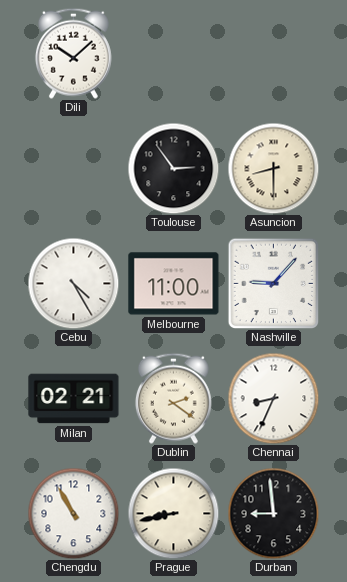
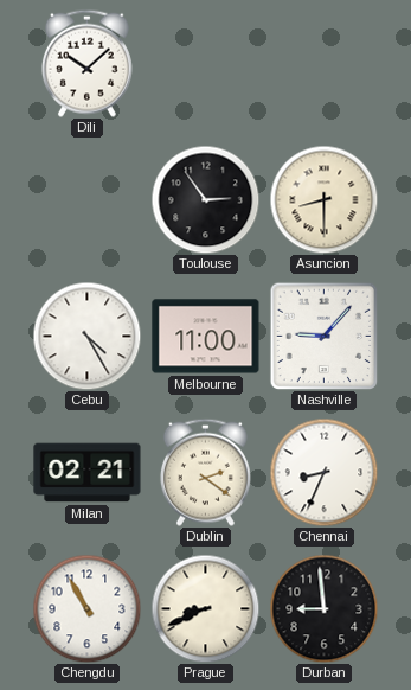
Prague: 8:43 -> 8:41 (205, 608)
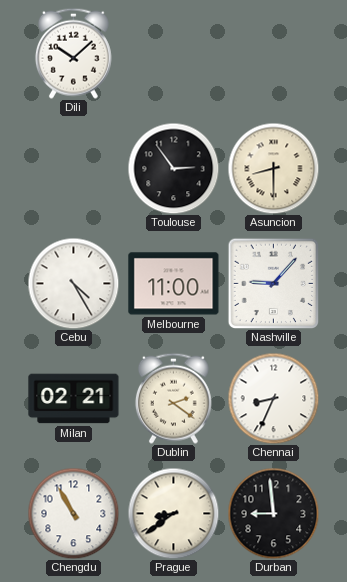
Prague: 8:41 -> 8:39 (173, 513)
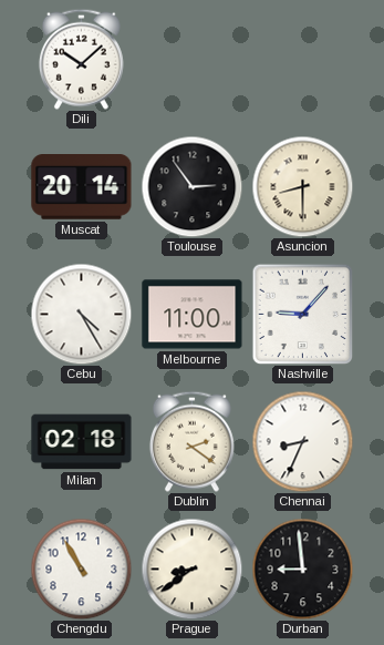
Muscat: none -> 20:14 (82, 187)
Milan: 02:21 -> 02:18 (82, 442)
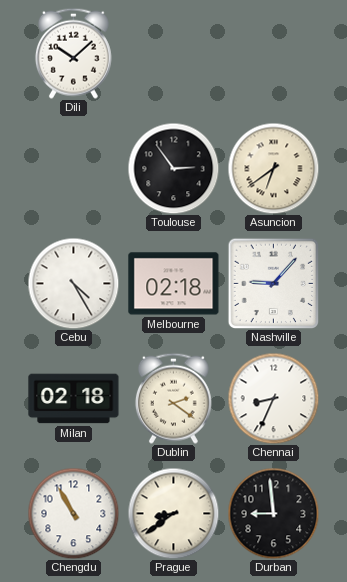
Muscat: 20:14 -> none (82, 187)
Asuncion: 8:30 -> 6:39 (273, 168)
Melbourne: 11:00 -> 02:18 (174, 284)
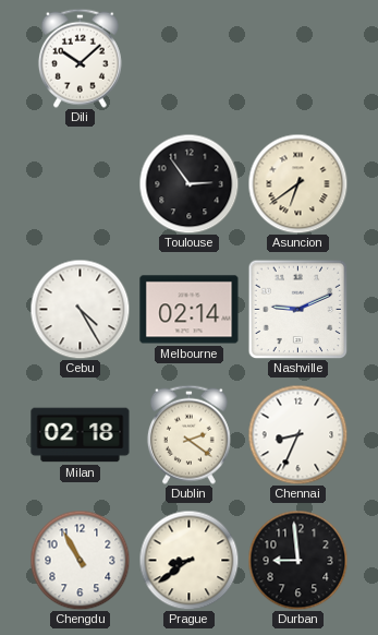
Melbourne: 02:18 -> 02:14 (190, 310)
Nashville: 9:07 -> 9:11 (297, 309)
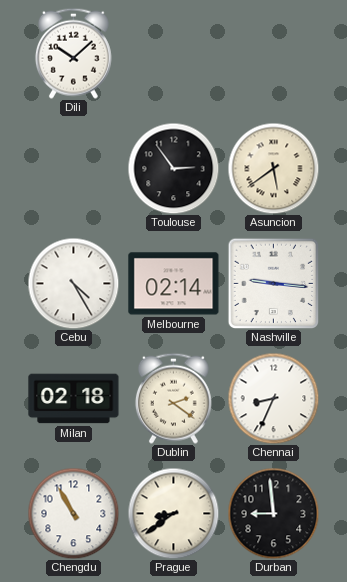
Asuncion: 6:39 -> 5:39 (273, 168)
Nashville: 9:11 -> 9:16 (273, 283)
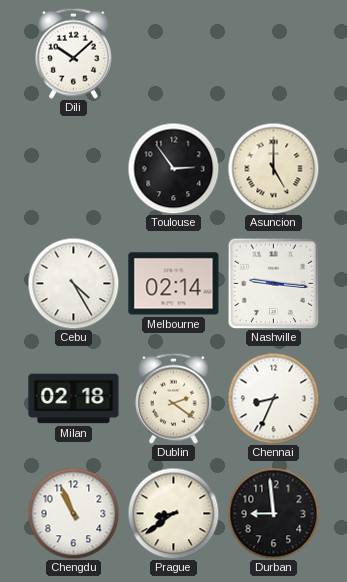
Asuncion: 5:39 -> 5:00 (273, 168)
Chengdu: 10:55 -> 10:56 (73, 513)
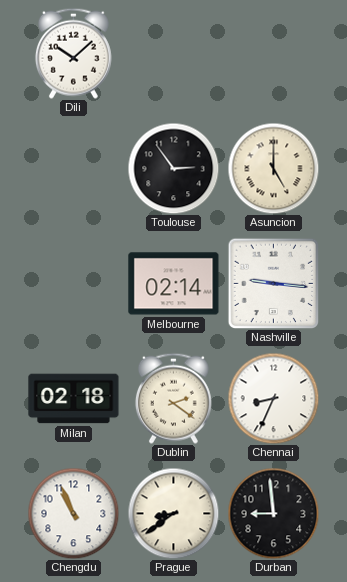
Cebu: 4:25 -> none (73, 283)
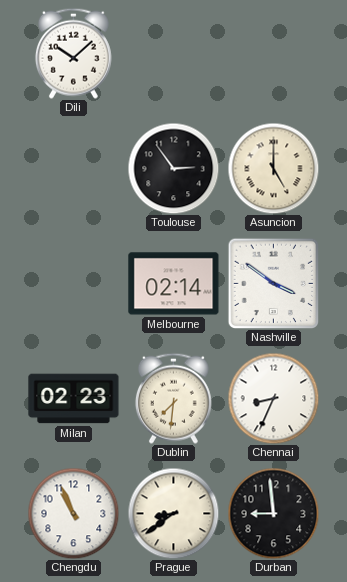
Nashville: 9:16 -> 3:51 (273, 283)
Milan: 02:18 -> 02:23 (74, 399)
Dublin: 2:21 -> 7:31 (173, 398)
